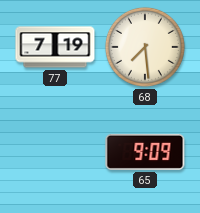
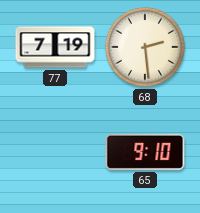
68: 7:29 -> 2:29 (145, 47)
65: 9:09 -> 9:10 (145, 152)
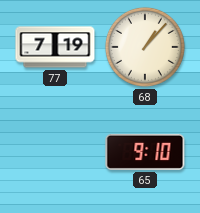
68: 2:29 -> 1:07 (145, 47)
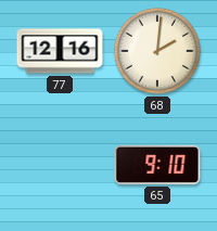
77: 7:19 -> 12:16 (60, 51)
68: 1:07 -> 2:01 (157, 51)
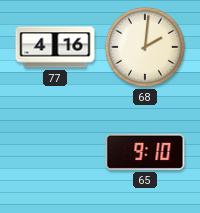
77: 12:16 -> 4:16 (55, 47)
